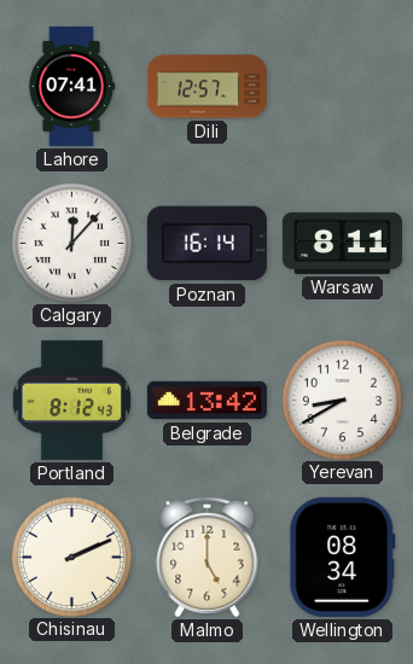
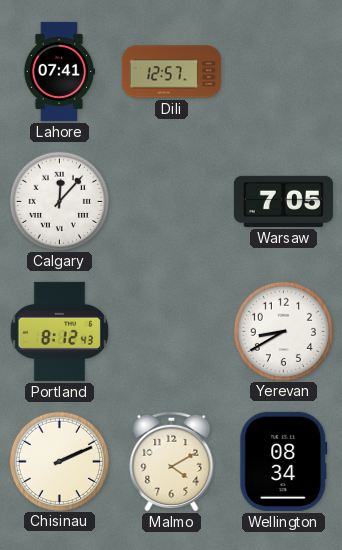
Poznan: 16:14 -> none (206, 244)
Warsaw: 8:11 -> 7:05 (283, 201)
Belgrade: 13:42 -> none (206, 401)
Malmo: 5:00 -> 4:10 (172, 461)
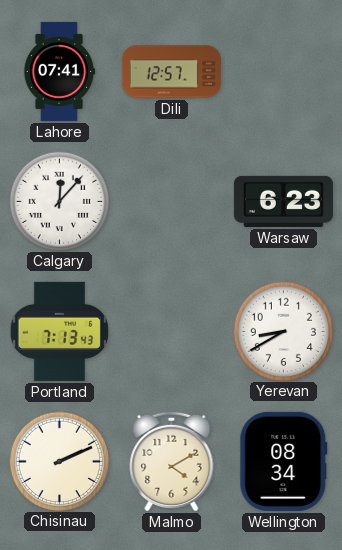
Warsaw: 7:05 -> 6:23 (283, 201)
Portland: 8:12 -> 7:13 (59, 331)
